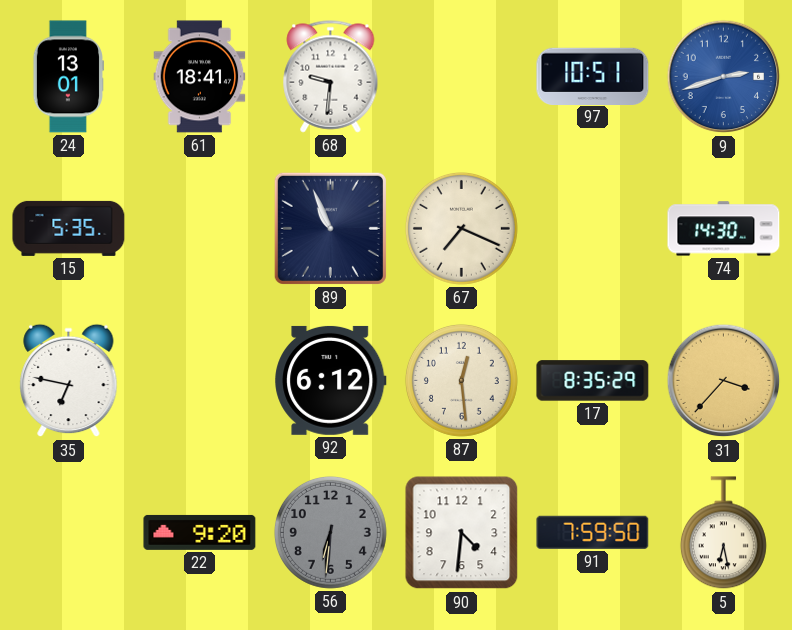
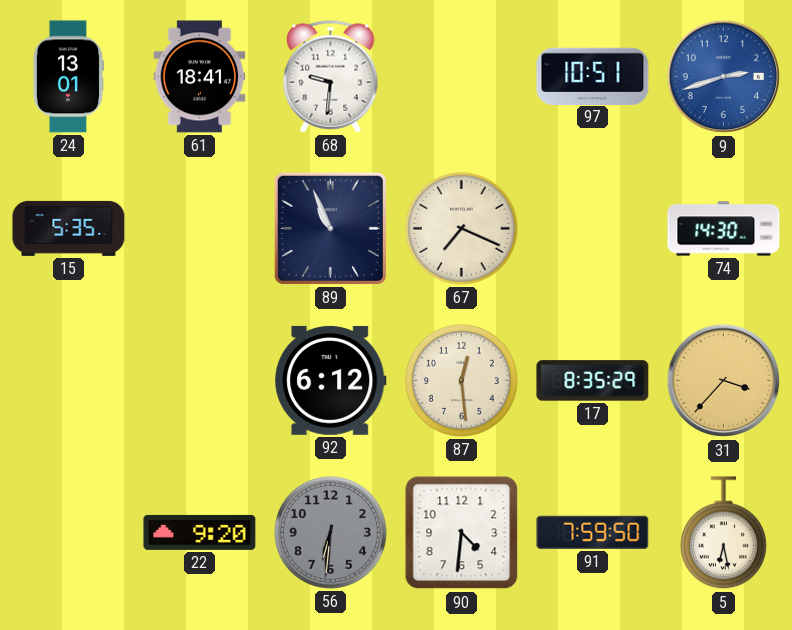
35: 6:47 -> none (69, 381)
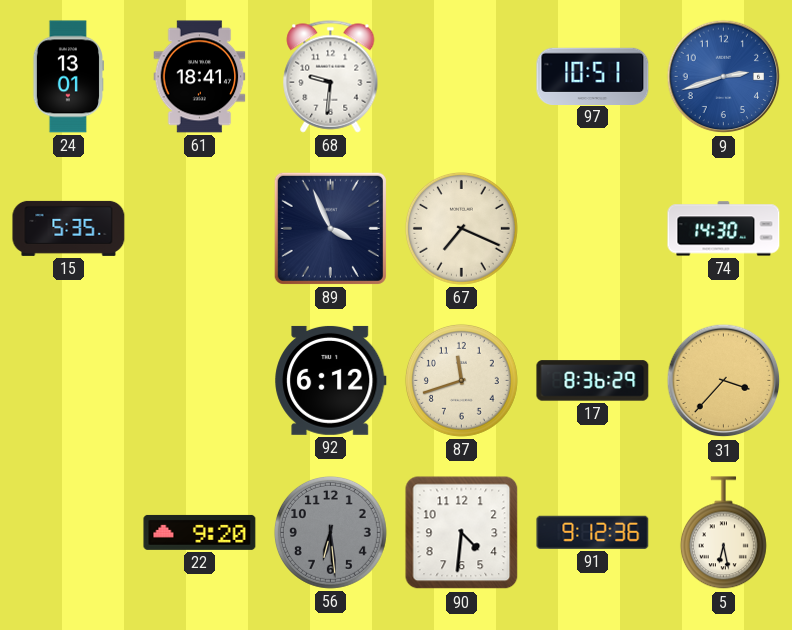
89: 10:56 -> 3:56 (330, 228)
87: 12:29 -> 11:42 (461, 380)
17: 8:35 -> 8:36 (593, 381)
56: 6:31 -> 6:29 (330, 532)
91: 7:59 -> 9:12 (593, 532)
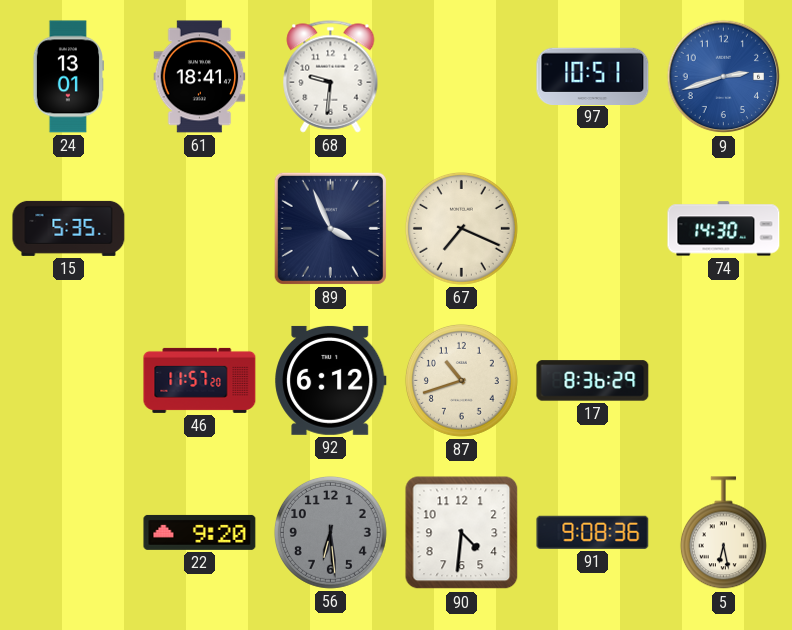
46: none -> 11:57 (200, 380)
87: 11:42 -> 10:42 (461, 380)
31: 3:37 -> none (724, 381)
91: 9:12 -> 9:08 (593, 532)
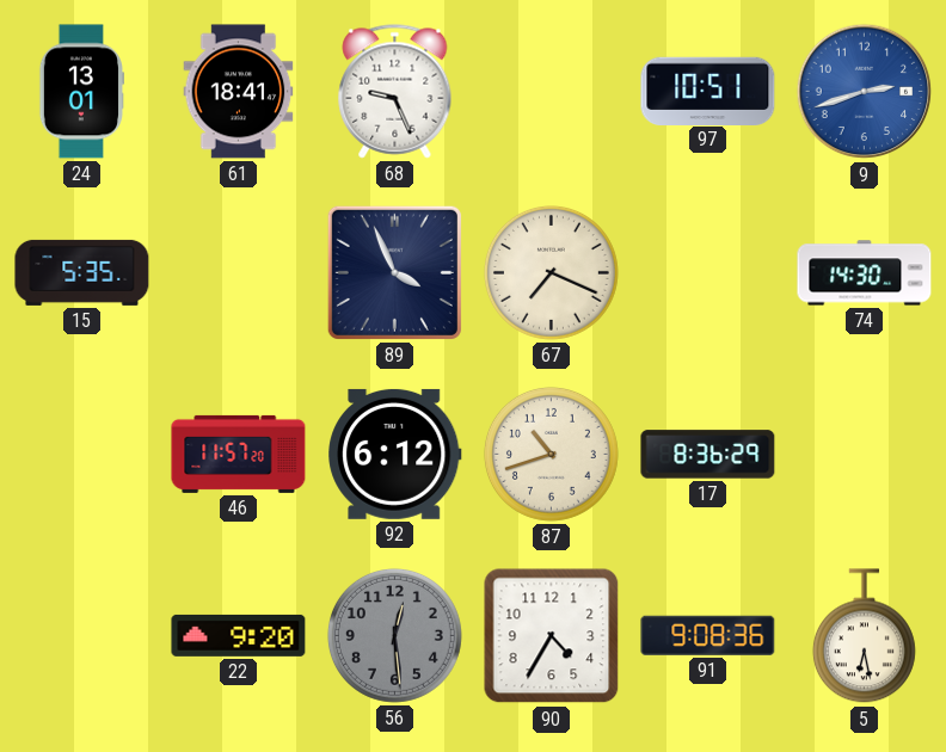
68: 9:31 -> 9:26 (395, 92)
56: 6:29 -> 12:29 (394, 635)
90: 4:31 -> 4:35 (552, 636)
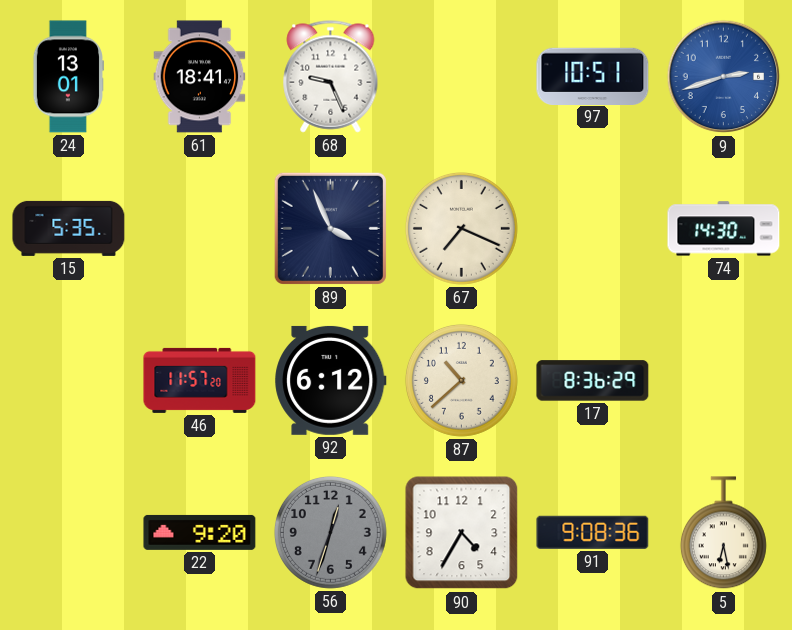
87: 10:42 -> 10:38 (461, 380)
56: 12:29 -> 12:33 (330, 532)
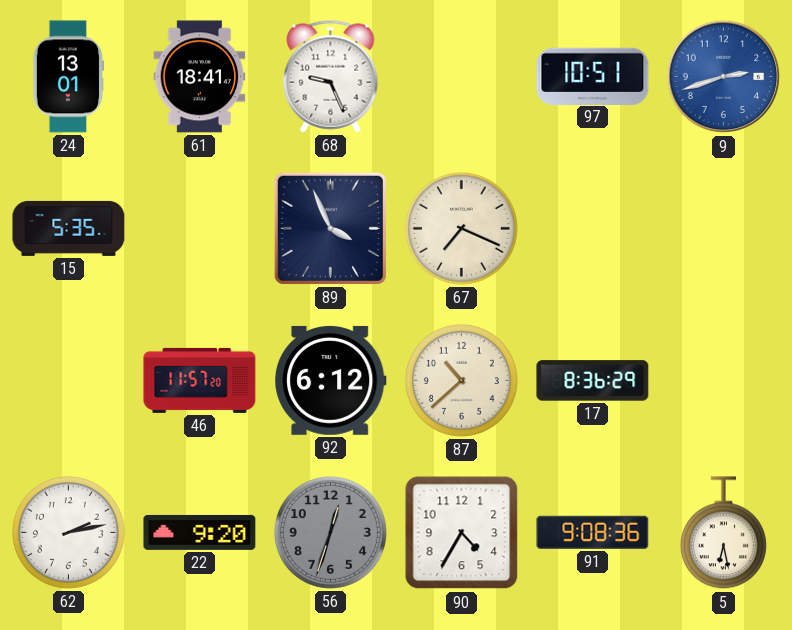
74: 14:30 -> none (724, 229)
62: none -> 2:13 (68, 532)
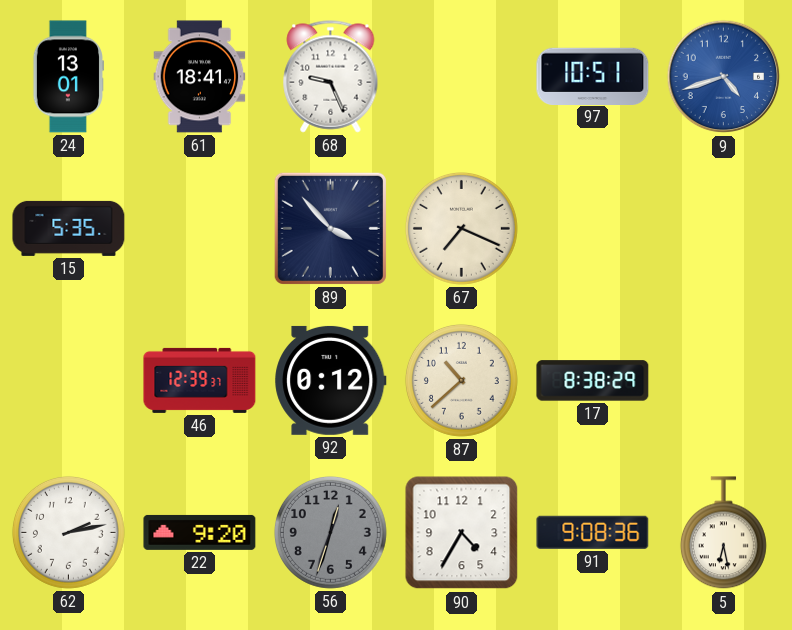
9: 2:42 -> 4:42 (724, 77)
89: 3:56 -> 3:53 (330, 228)
46: 11:57 -> 12:39 (200, 380)
92: 6:12 -> 0:12 (331, 380)
17: 8:36 -> 8:38 (593, 381)
